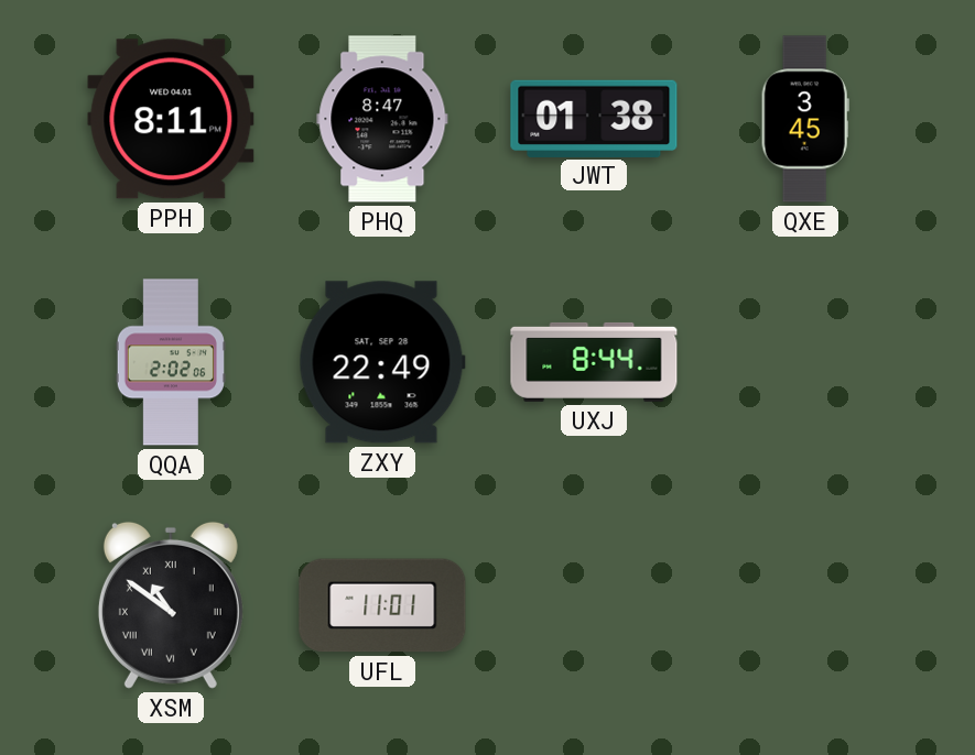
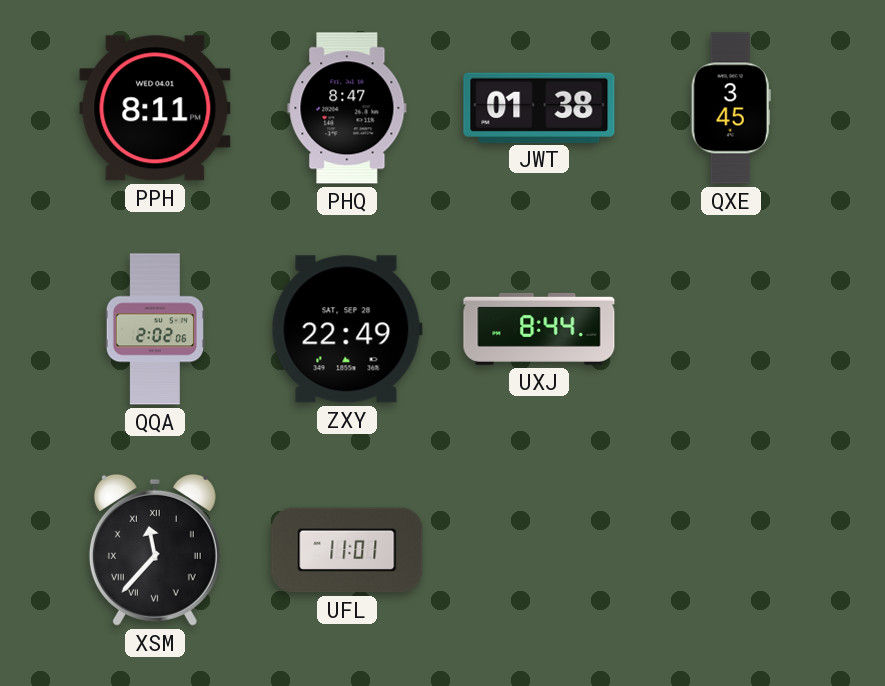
XSM: 10:51 -> 11:37 (155, 550)
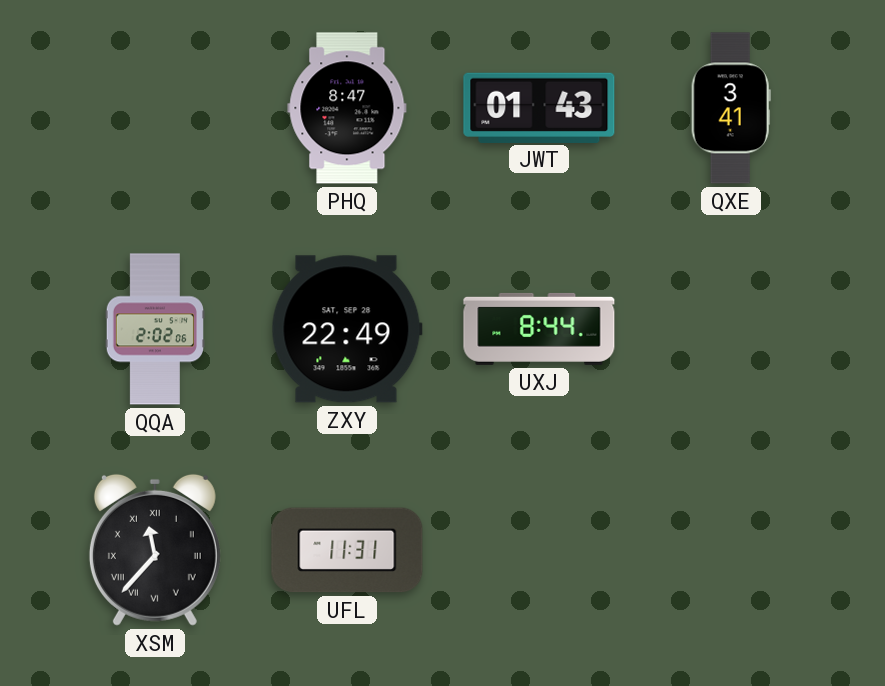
PPH: 8:11 -> none (155, 108)
JWT: 01:38 -> 01:43 (539, 107)
QXE: 3:45 -> 3:41 (731, 108)
UFL: 11:01 -> 11:31 (347, 550)
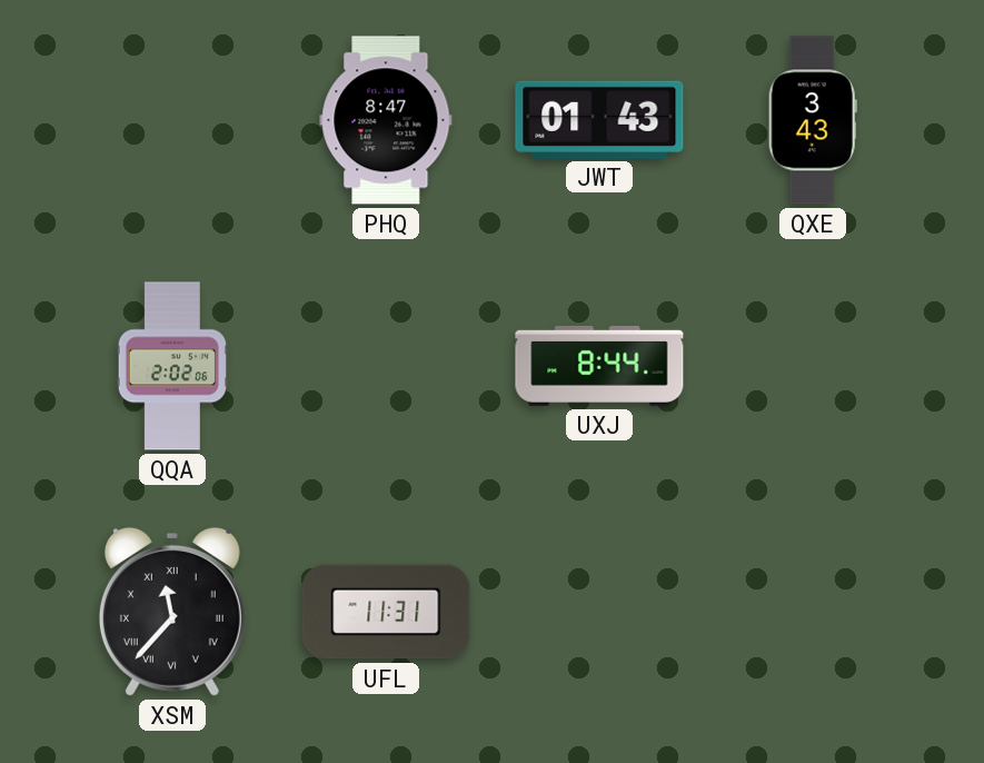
QXE: 3:41 -> 3:43 (813, 120)
ZXY: 22:49 -> none (347, 329)
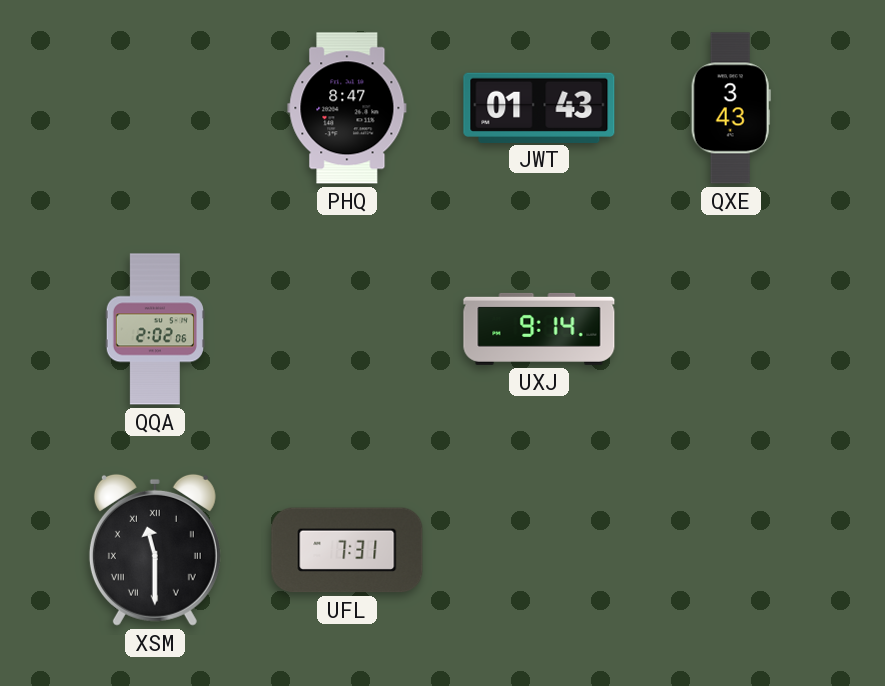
UXJ: 8:44 -> 9:14 (539, 329)
XSM: 11:37 -> 11:30 (155, 550)
UFL: 11:31 -> 7:31 (347, 550)
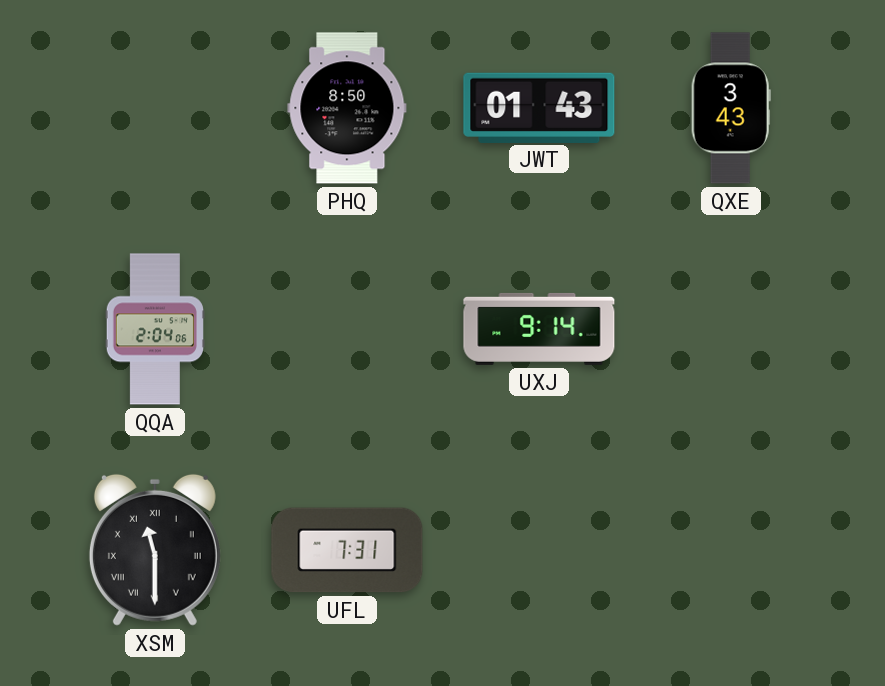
PHQ: 8:47 -> 8:50 (347, 108)
QQA: 2:02 -> 2:04 (155, 329)
